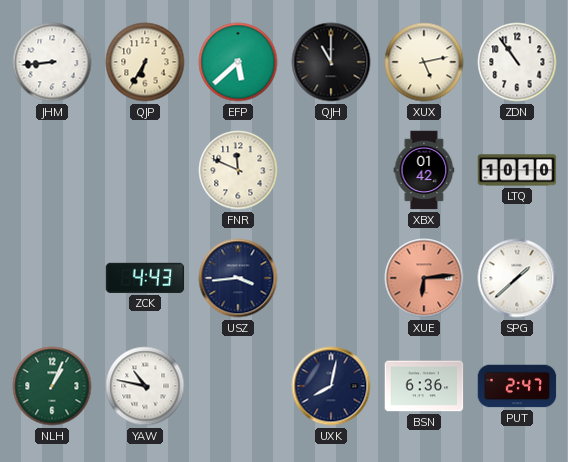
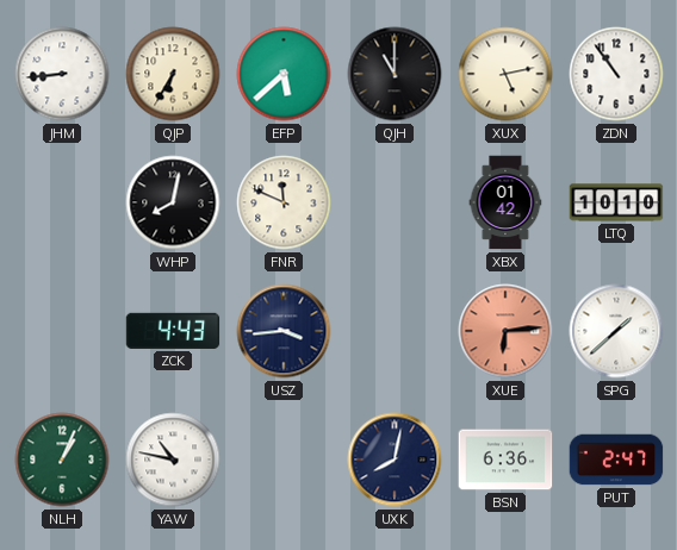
WHP: none -> 8:02 (173, 202)
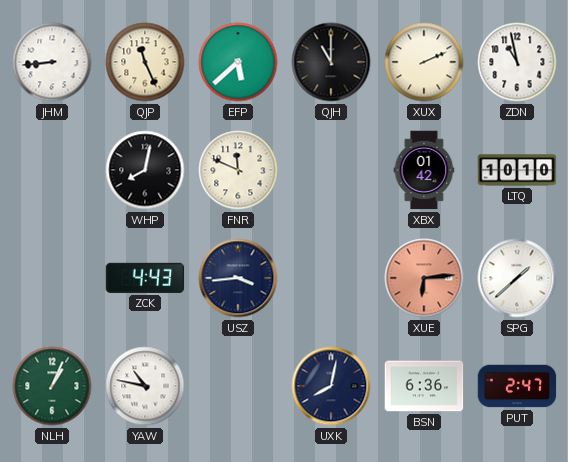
QJP: 6:35 -> 11:26 (145, 62)
XUX: 5:13 -> 2:11 (424, 62)
ZDN: 10:54 -> 10:58 (517, 62)
